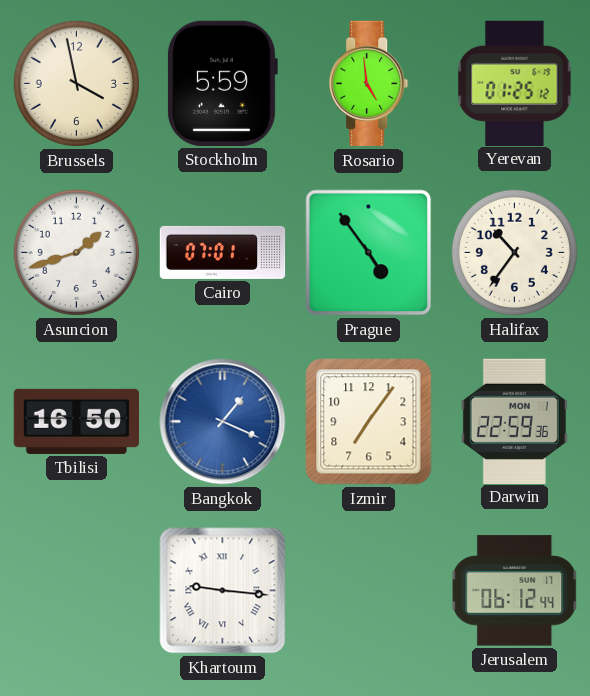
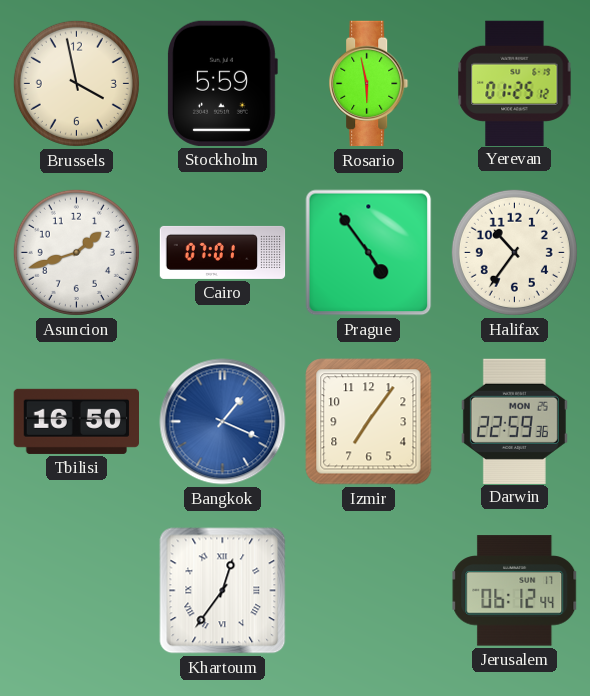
Rosario: 4:59 -> 5:58 (369, 84)
Darwin date: MON 1 -> MON 25 (514, 421)
Khartoum: 9:16 -> 12:36 (223, 591)
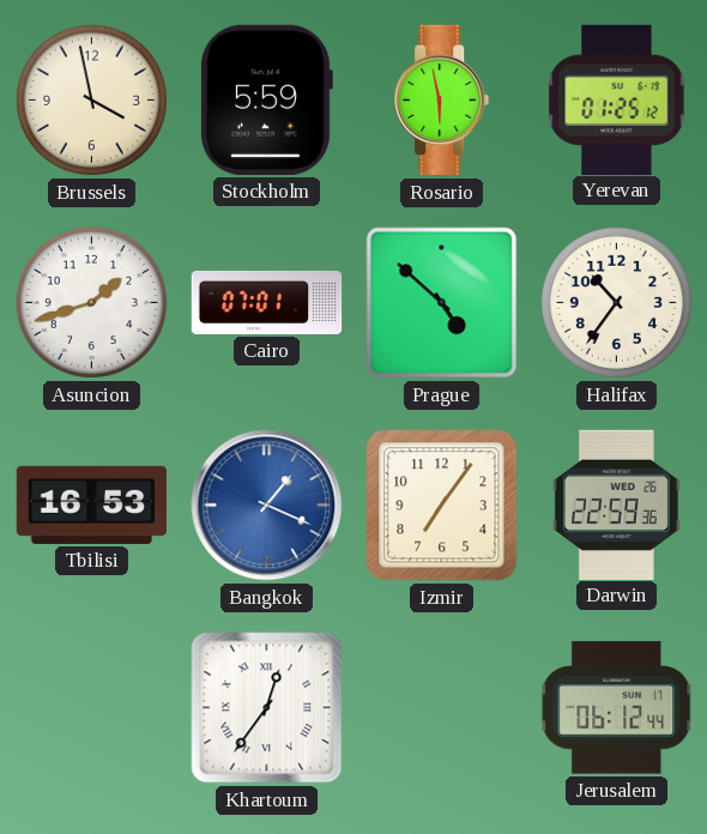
Prague: 4:54 -> 4:52 (442, 303)
Tbilisi: 16:50 -> 16:53 (91, 504)
Darwin date: MON 25 -> WED 26 (616, 504)
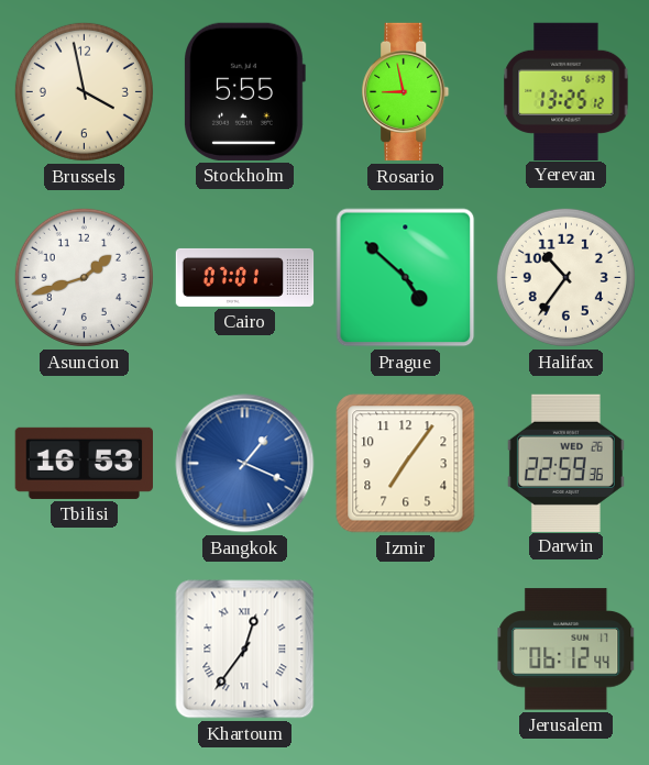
Stockholm: 5:59 -> 5:55 (245, 91)
Rosario: 5:58 -> 8:58 (406, 92)
Yerevan: 01:25 -> 13:25 (566, 91)
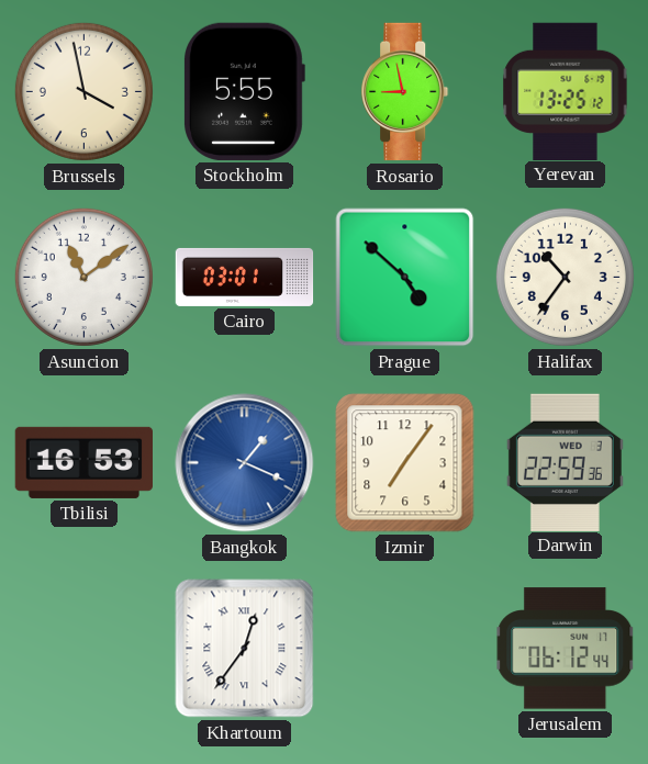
Asuncion: 1:42 -> 11:09 (83, 277)
Cairo: 07:01 -> 03:01 (245, 277)
Darwin date: WED 26 -> WED 3 (565, 462)
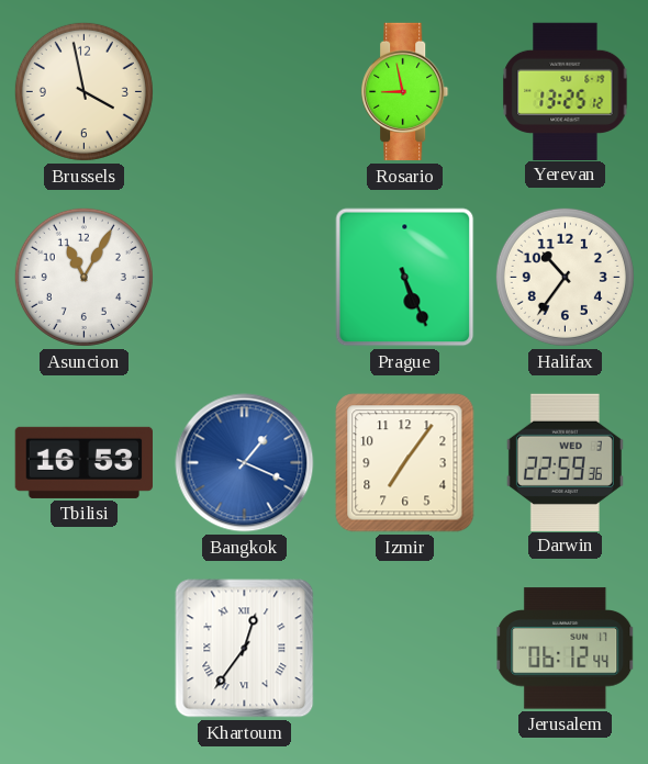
Stockholm: 5:55 -> none (245, 91)
Asuncion: 11:09 -> 11:05 (83, 277)
Cairo: 03:01 -> none (245, 277)
Prague: 4:52 -> 5:26 (405, 278)
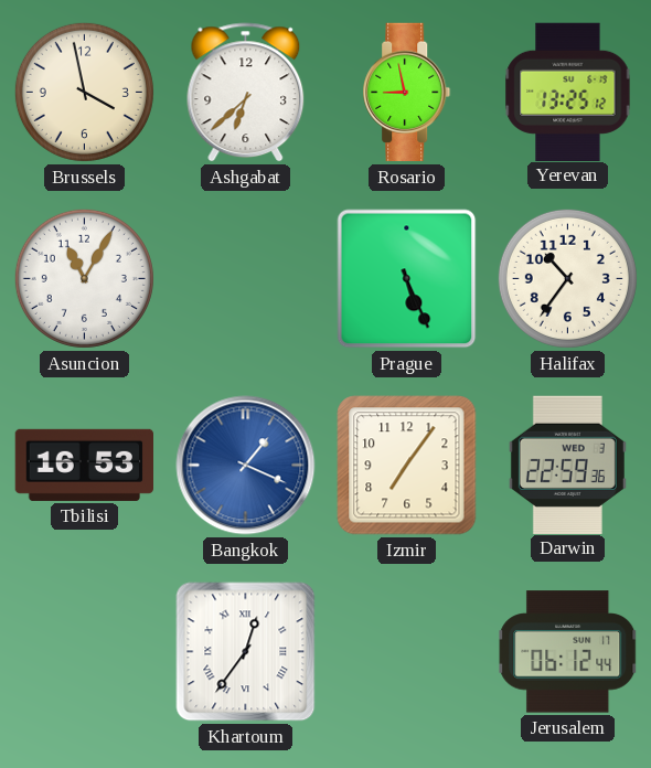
Ashgabat: none -> 6:38 (246, 93)
